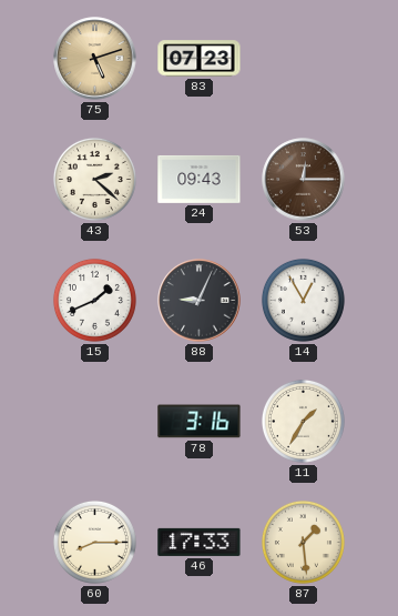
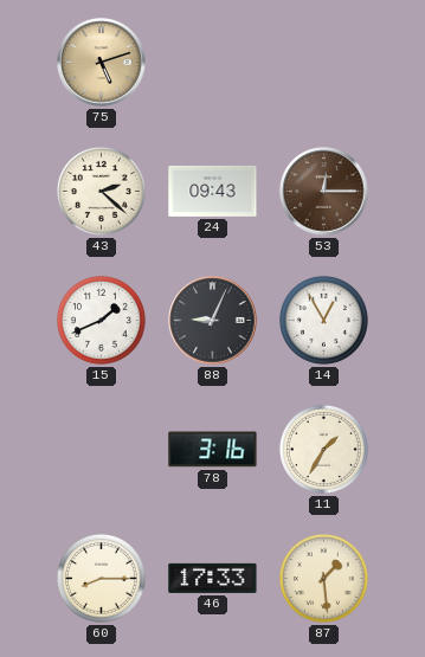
83: 07:23 -> none (200, 59)
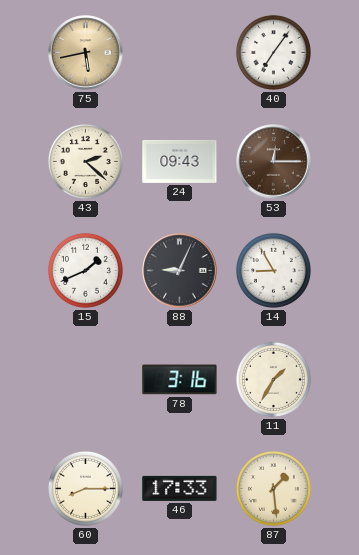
75: 5:12 -> 5:43 (86, 53)
40: none -> 7:06 (273, 52)
14: 12:55 -> 8:55 (273, 270)
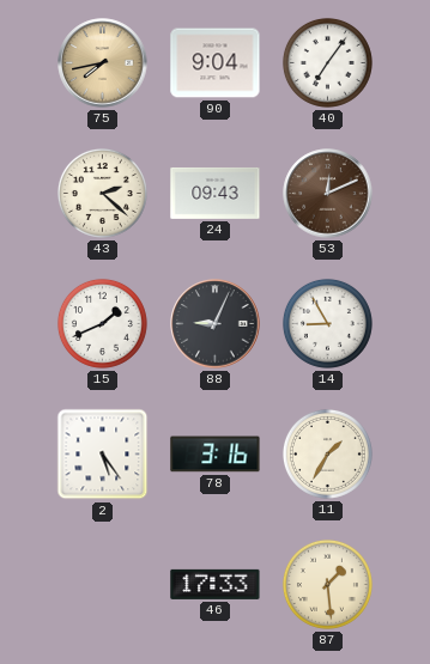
75: 5:43 -> 7:43 (103, 63)
90: none -> 9:04 (216, 63)
53: 12:15 -> 12:11 (328, 194)
2: none -> 5:24 (103, 455)
60: 8:15 -> none (85, 488)
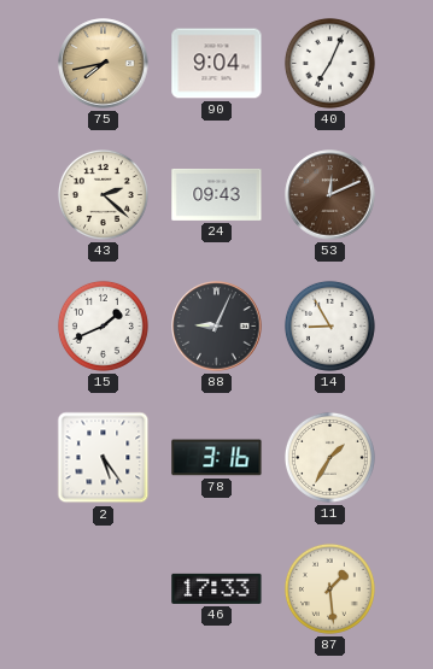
40: 7:06 -> 7:04 (329, 63)
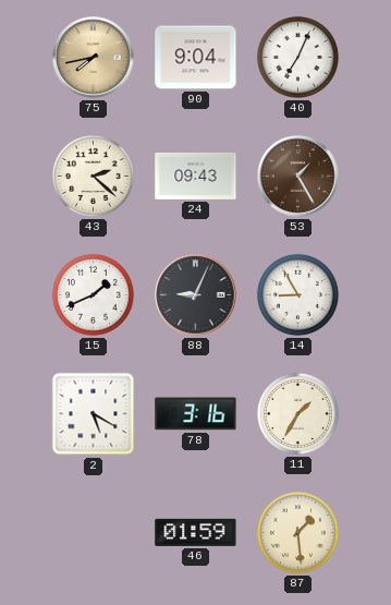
53: 12:11 -> 1:25 (298, 177)
2: 5:24 -> 5:20 (94, 414)
46: 17:33 -> 01:59 (196, 532)
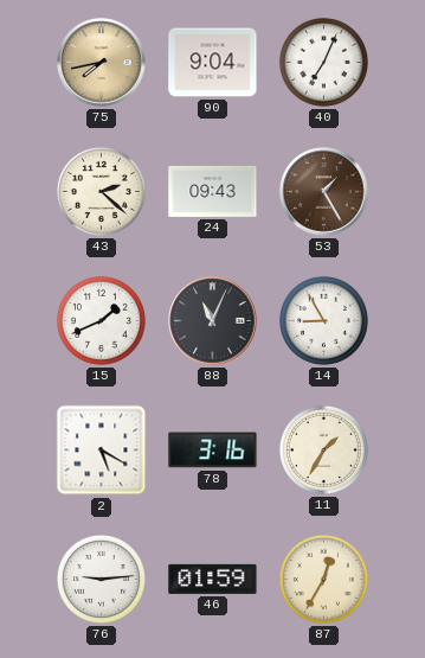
88: 9:04 -> 11:04 (213, 321)
76: none -> 9:14 (101, 579)
87: 1:29 -> 12:35 (323, 579)
